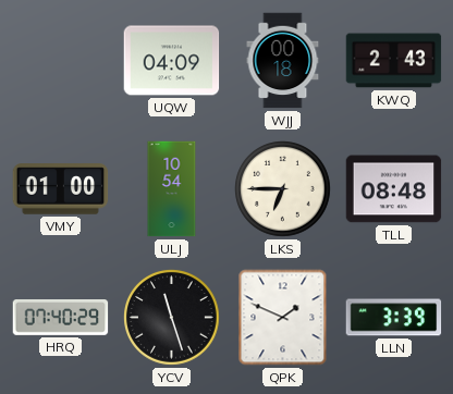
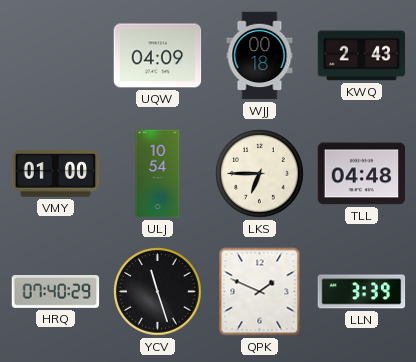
TLL: 08:48 -> 04:48 (362, 174)
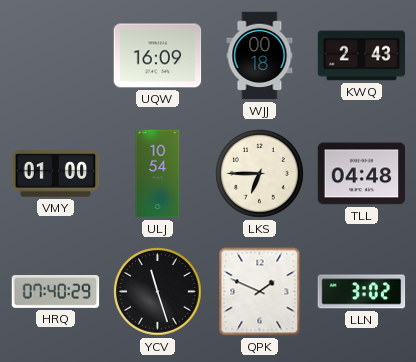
UQW: 04:09 -> 16:09 (158, 56)
LLN: 3:39 -> 3:02 (362, 292)
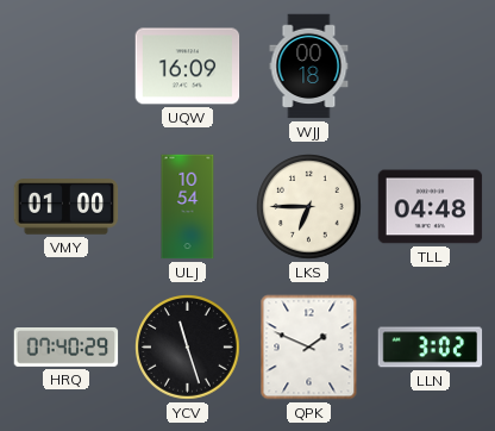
KWQ: 2:43 -> none (362, 56)
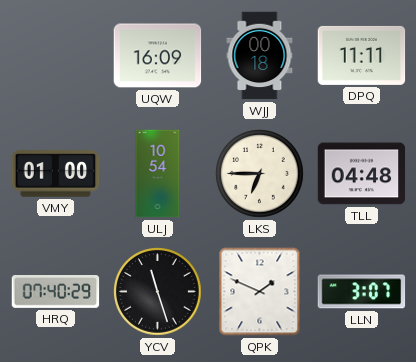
DPQ: none -> 11:11 (362, 55)
LLN: 3:02 -> 3:07 (362, 292)
